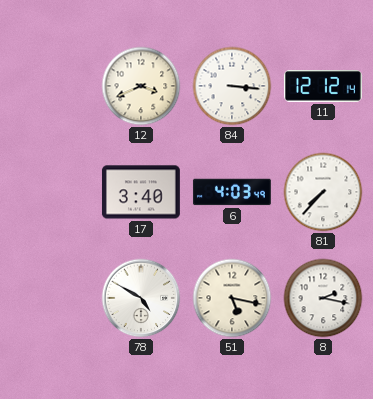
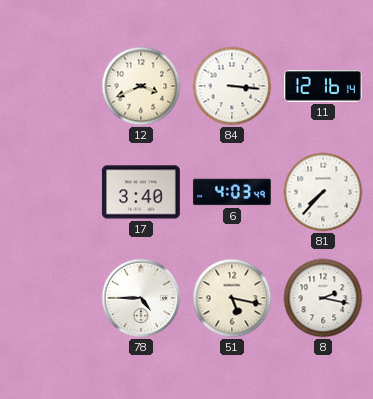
11: 12:12 -> 12:16 (323, 86)
78: 4:50 -> 4:45 (141, 298)
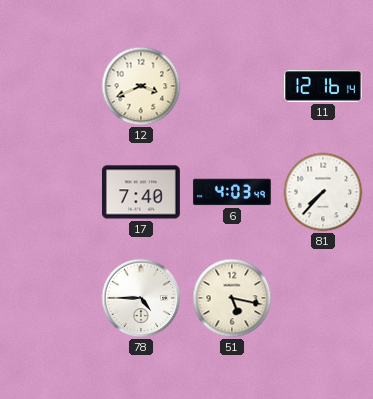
84: 3:16 -> none (232, 86)
17: 3:40 -> 7:40 (141, 192)
8: 2:17 -> none (323, 298)
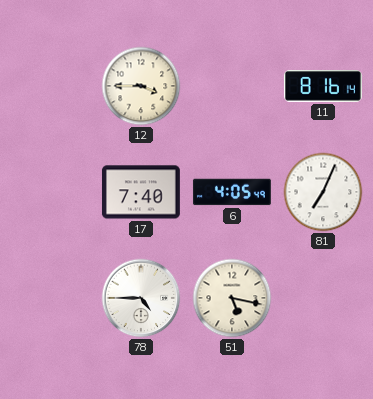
12: 3:41 -> 3:45 (141, 86)
11: 12:16 -> 8:16 (323, 86)
6: 4:03 -> 4:05 (232, 192)
81: 7:37 -> 7:04 (323, 192)
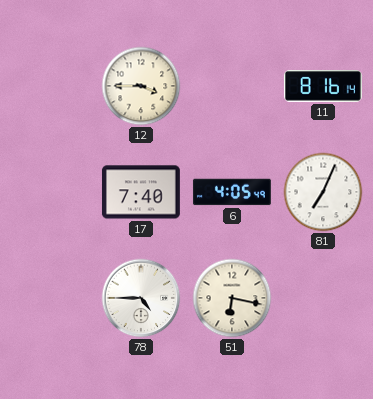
51: 5:17 -> 6:17 (232, 298)
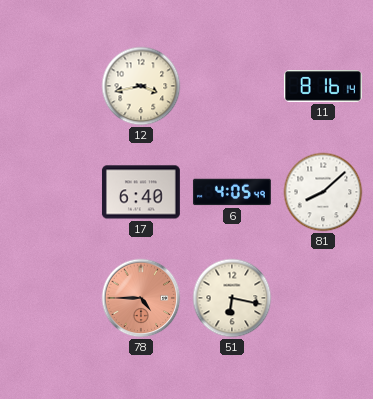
12: 3:45 -> 3:43 (141, 86)
17: 7:40 -> 6:40 (141, 192)
81: 7:04 -> 8:08 (323, 192)
78 dial: white -> salmon (141, 298)
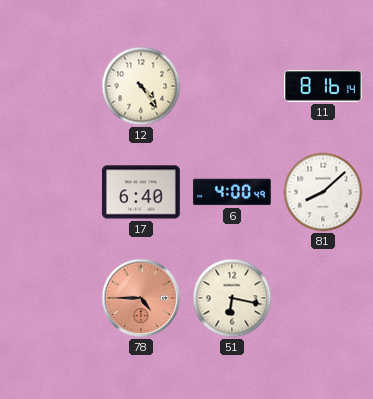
12: 3:43 -> 4:24 (141, 86)
6: 4:05 -> 4:00 (232, 192)
